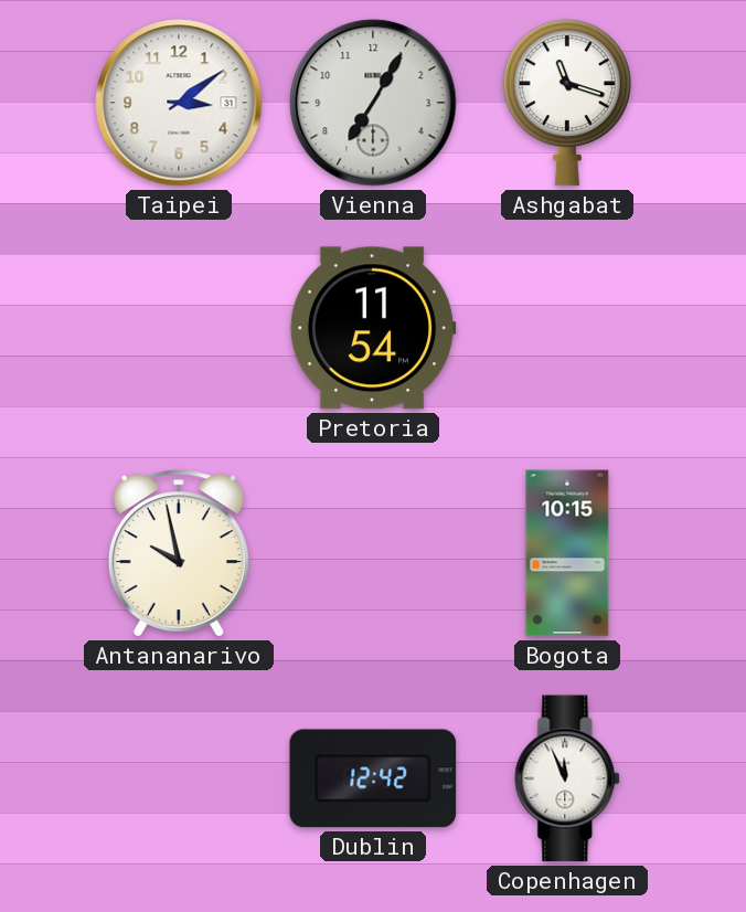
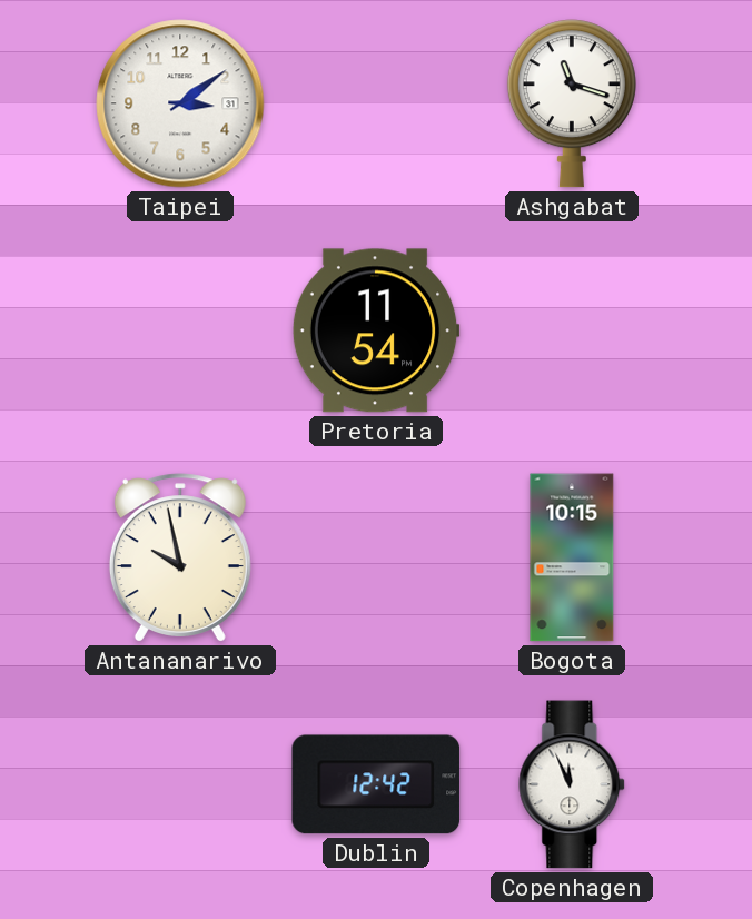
Vienna: 7:05 -> none (373, 103)
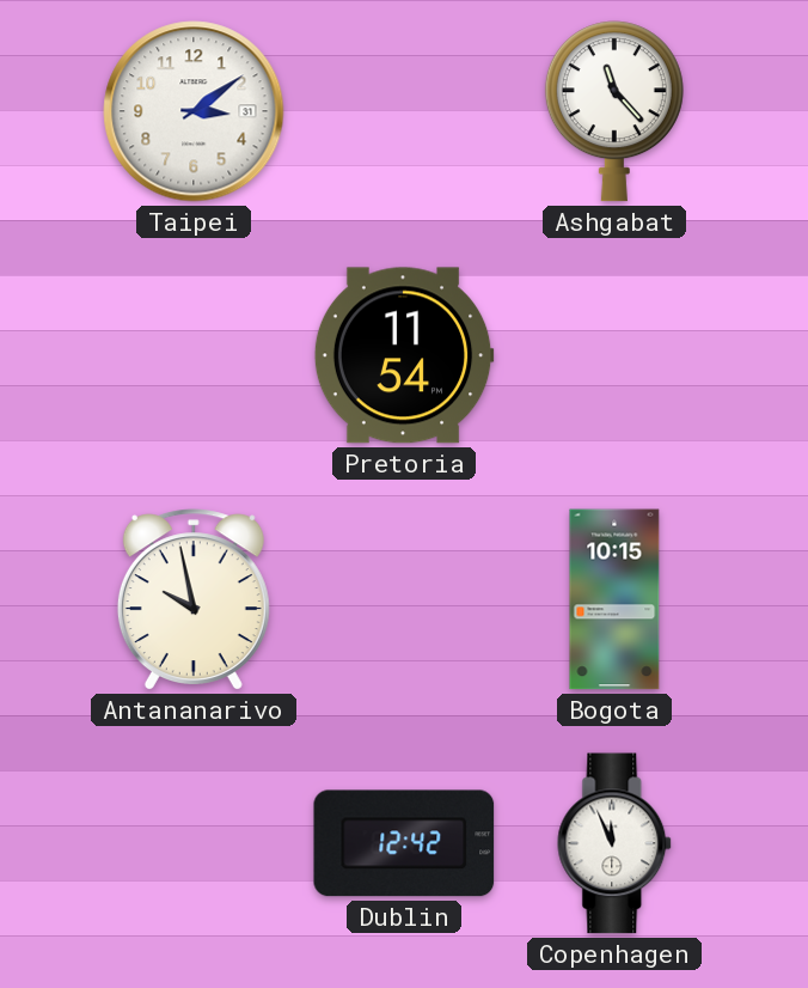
Ashgabat: 11:18 -> 11:23 (614, 111)
